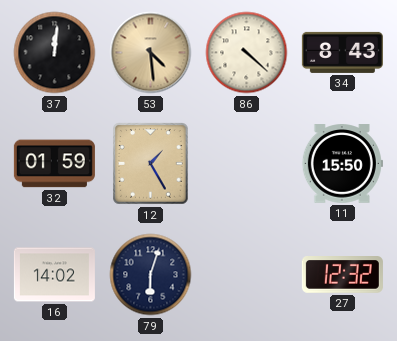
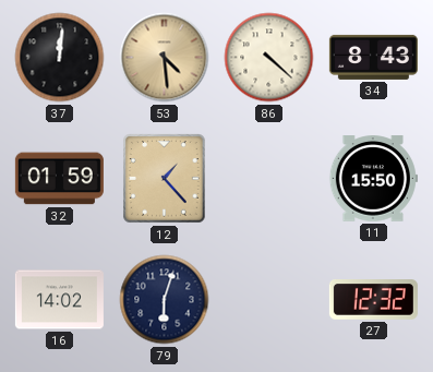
12: 1:25 -> 1:23 (165, 179)
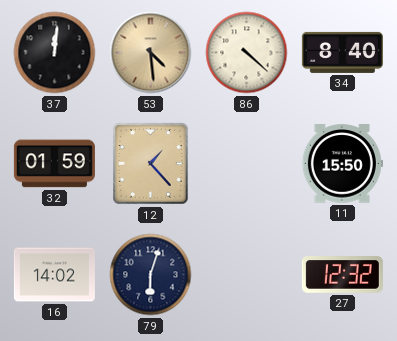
34: 8:43 -> 8:40 (342, 52)
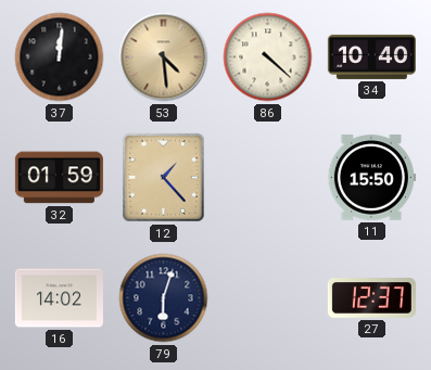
34: 8:40 -> 10:40 (371, 56)
27: 12:32 -> 12:37 (371, 298)
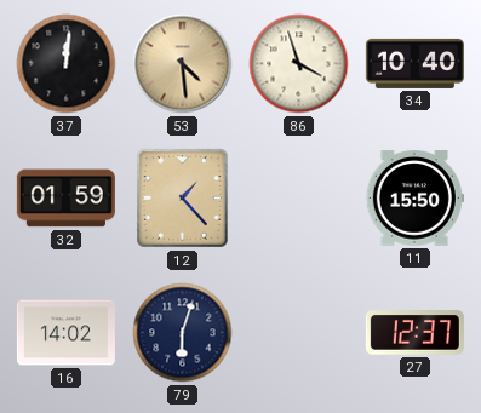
86: 4:22 -> 3:57 (299, 64)
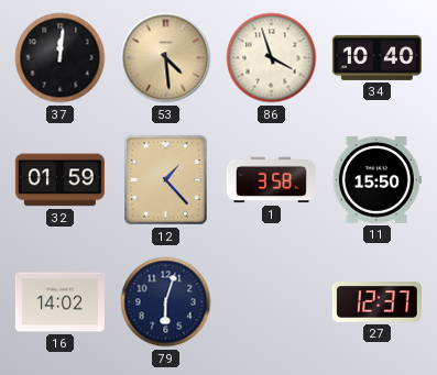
1: none -> 3:58 (271, 180)
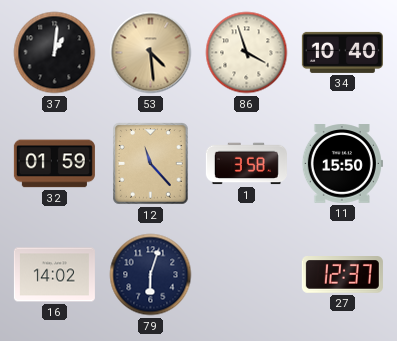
37: 12:01 -> 1:01 (55, 53)
12: 1:23 -> 11:23 (151, 164)
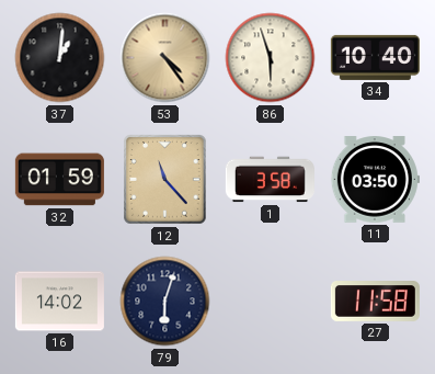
53: 4:29 -> 4:24 (165, 58)
86: 3:57 -> 5:57 (271, 58)
11: 15:50 -> 03:50 (375, 180)
27: 12:37 -> 11:58 (375, 302)
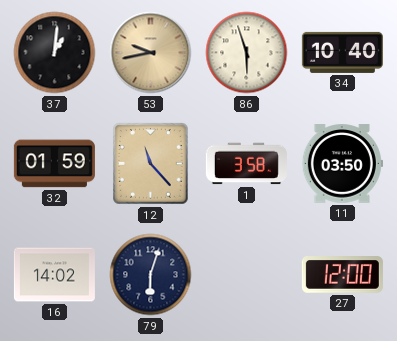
53: 4:24 -> 9:43 (151, 53)
27: 11:58 -> 12:00 (342, 275)
